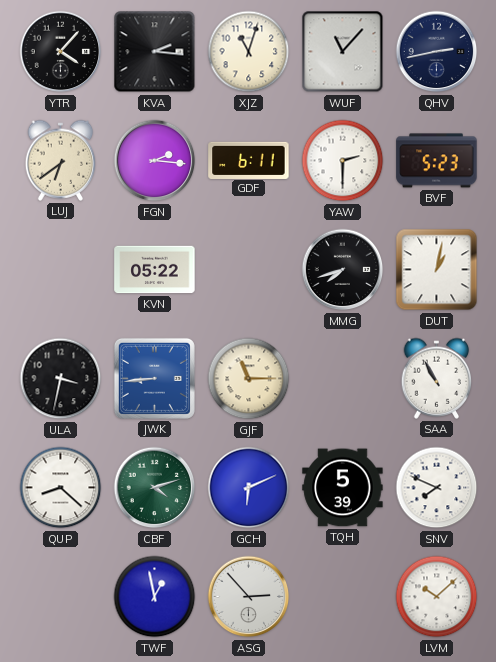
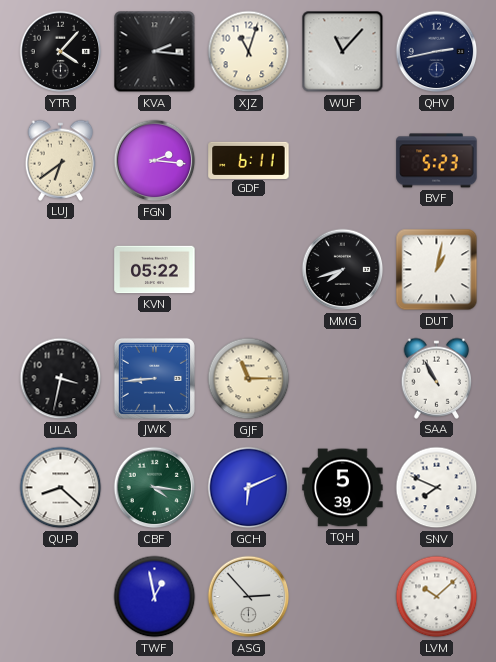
YAW: 2:30 -> none (343, 161)
CBF: 4:12 -> 4:16 (155, 488)
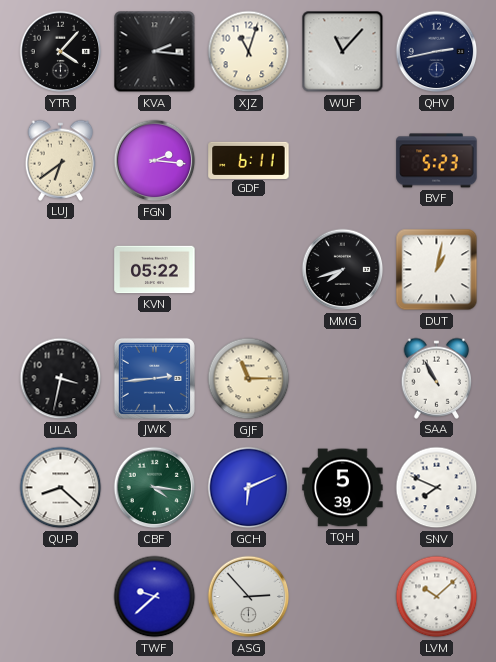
JWK: 8:44 -> 2:44 (154, 378)
TWF: 12:58 -> 9:38 (155, 597)
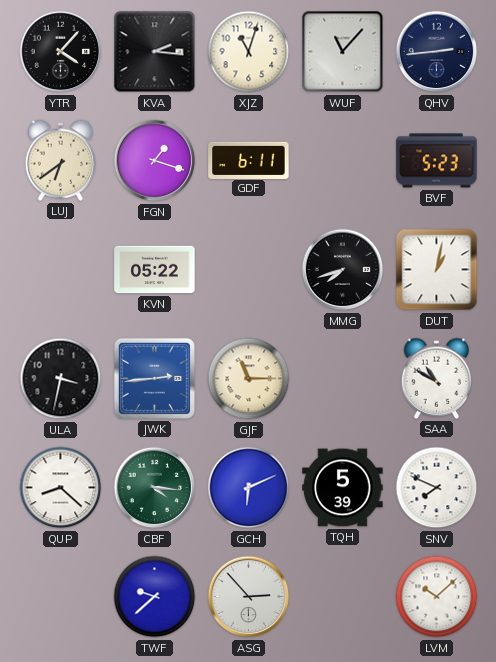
QHV: 2:43 -> 2:44 (437, 52)
FGN: 2:16 -> 1:18 (155, 161)
SAA: 10:55 -> 10:50 (437, 378)
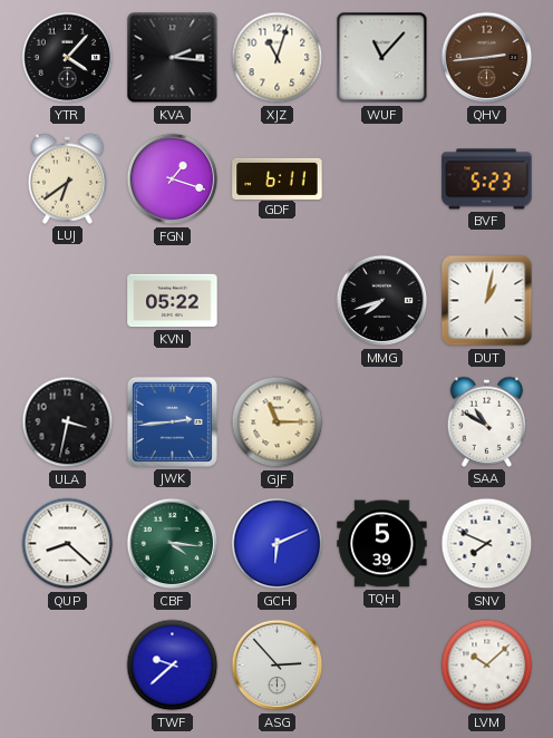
QHV dial: navy -> brown (487, 58)
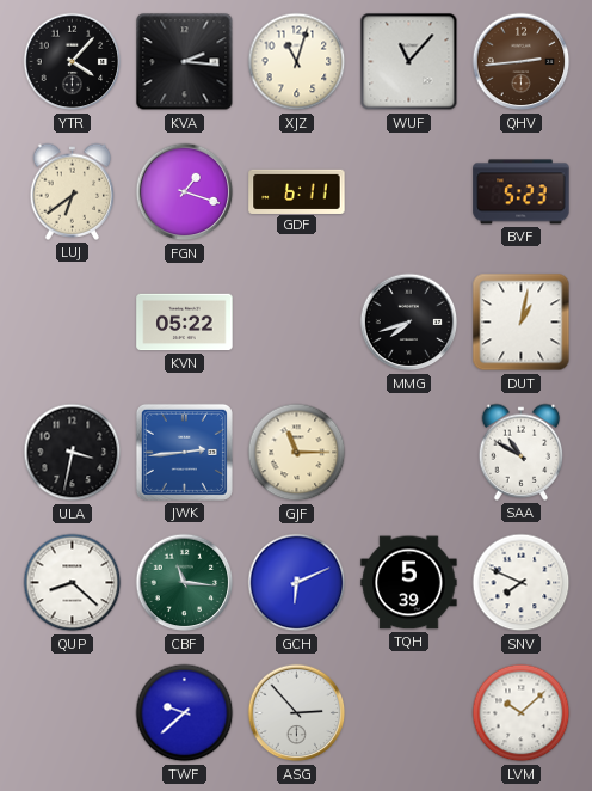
CBF: 4:16 -> 11:16 (185, 583)
